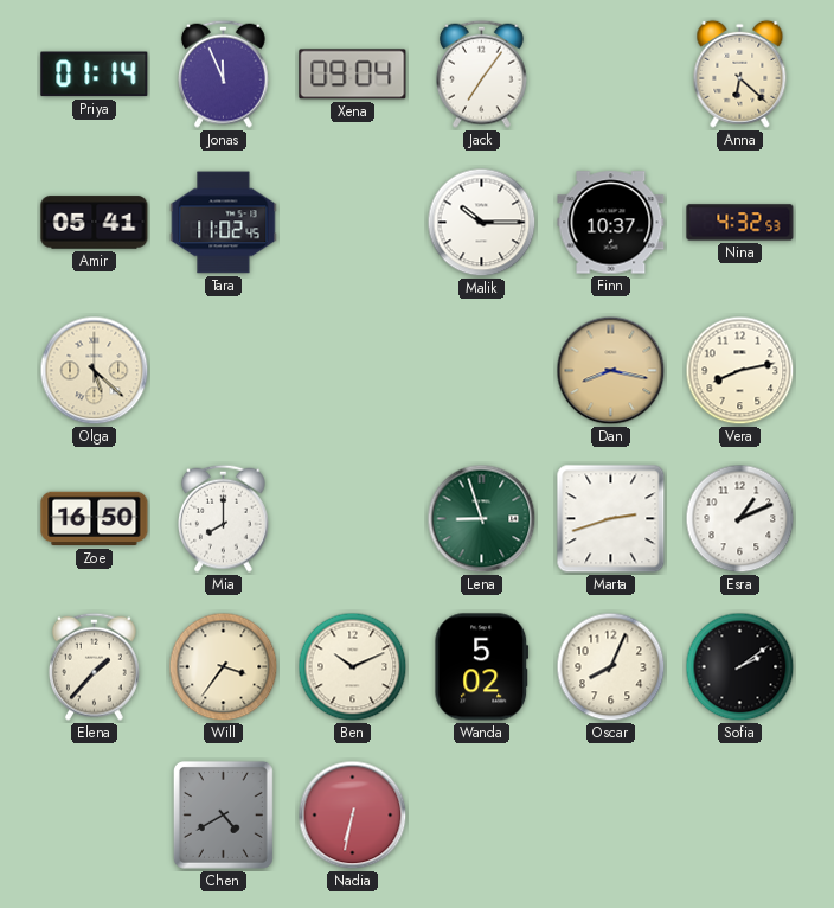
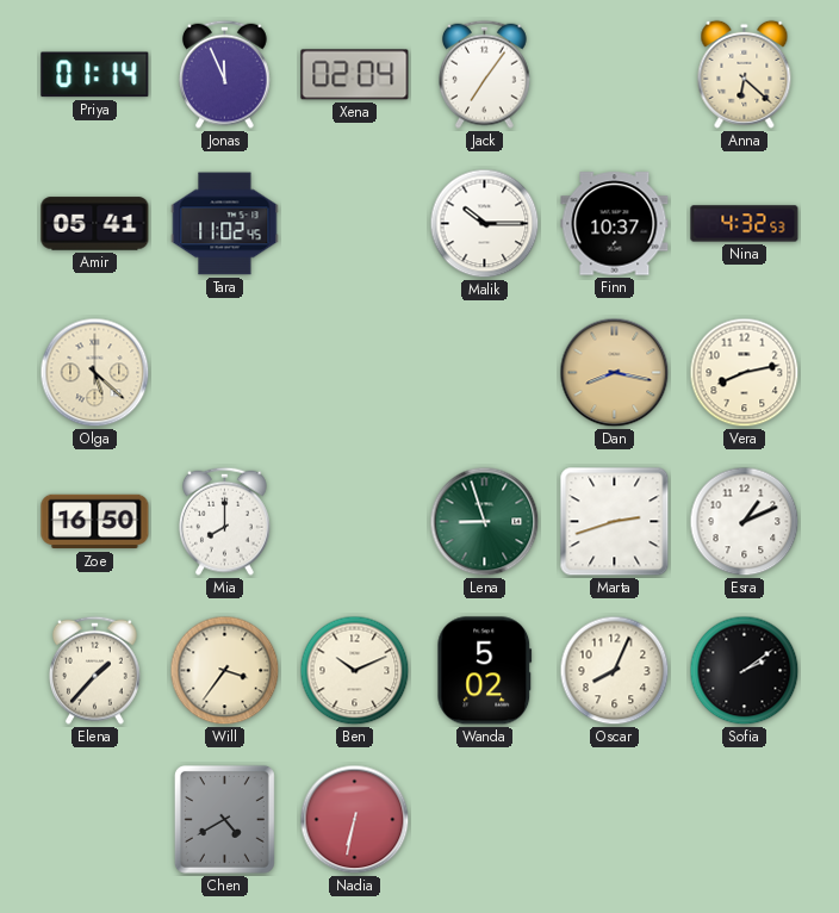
Xena: 09:04 -> 02:04 (355, 75)
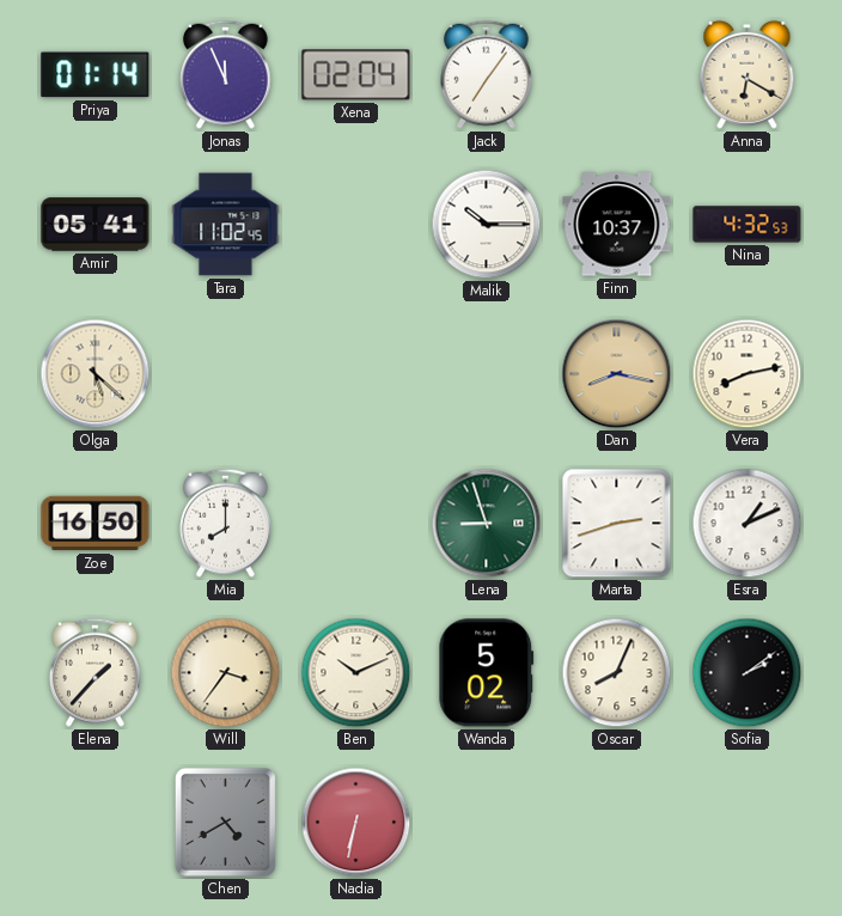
Anna: 6:22 -> 6:20 (748, 74)
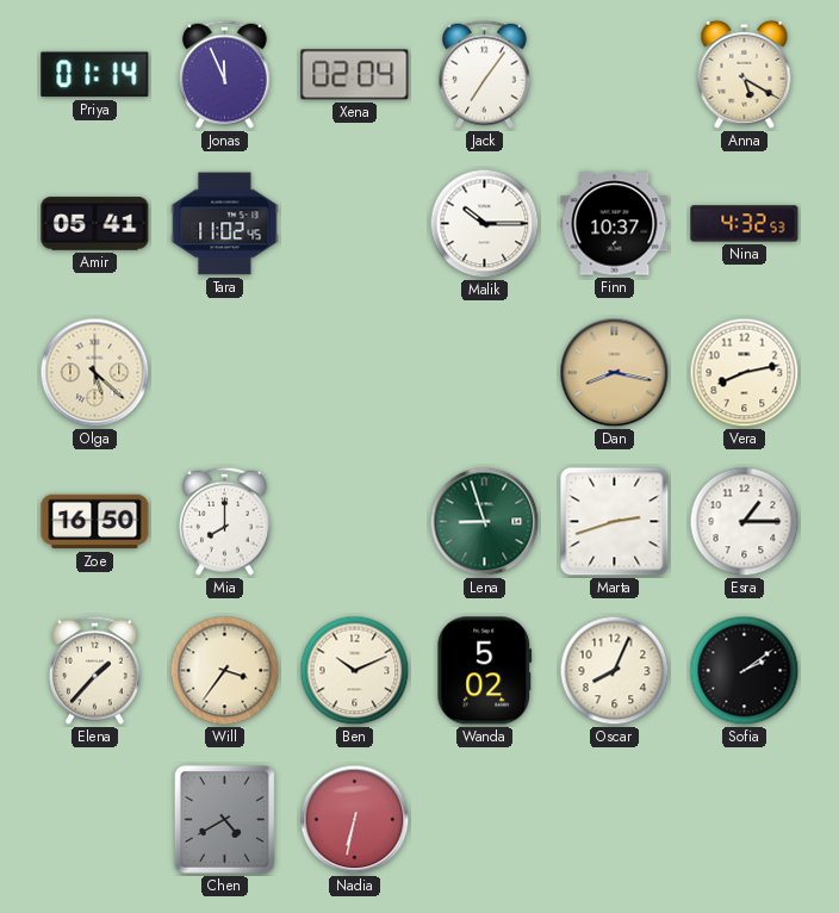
Anna: 6:20 -> 5:20 (745, 74)
Esra: 1:11 -> 1:15 (745, 522)
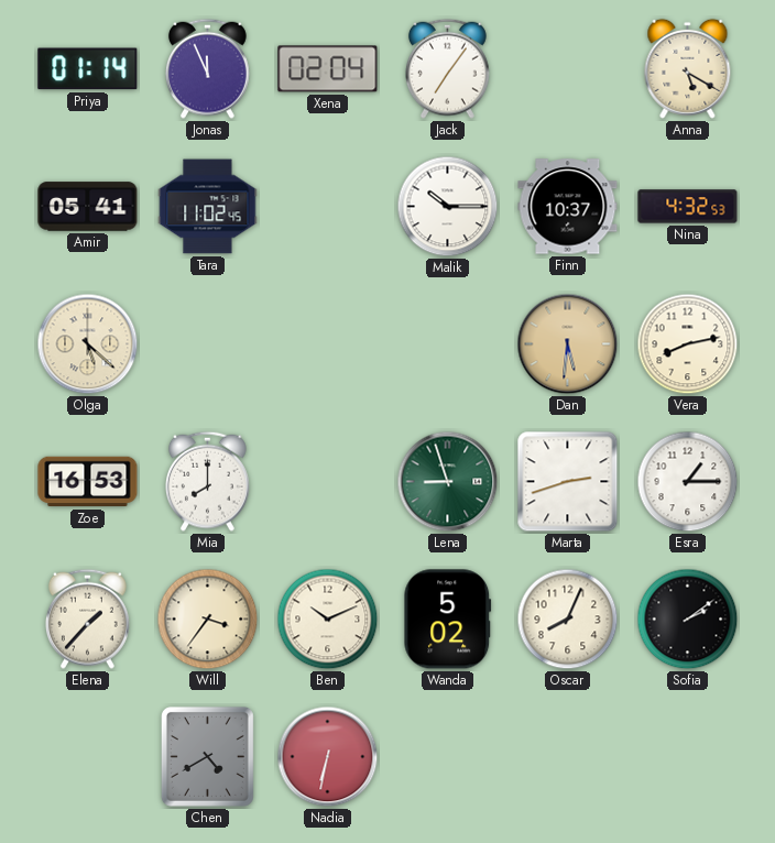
Dan: 8:17 -> 5:31 (568, 344)
Zoe: 16:50 -> 16:53 (88, 482)
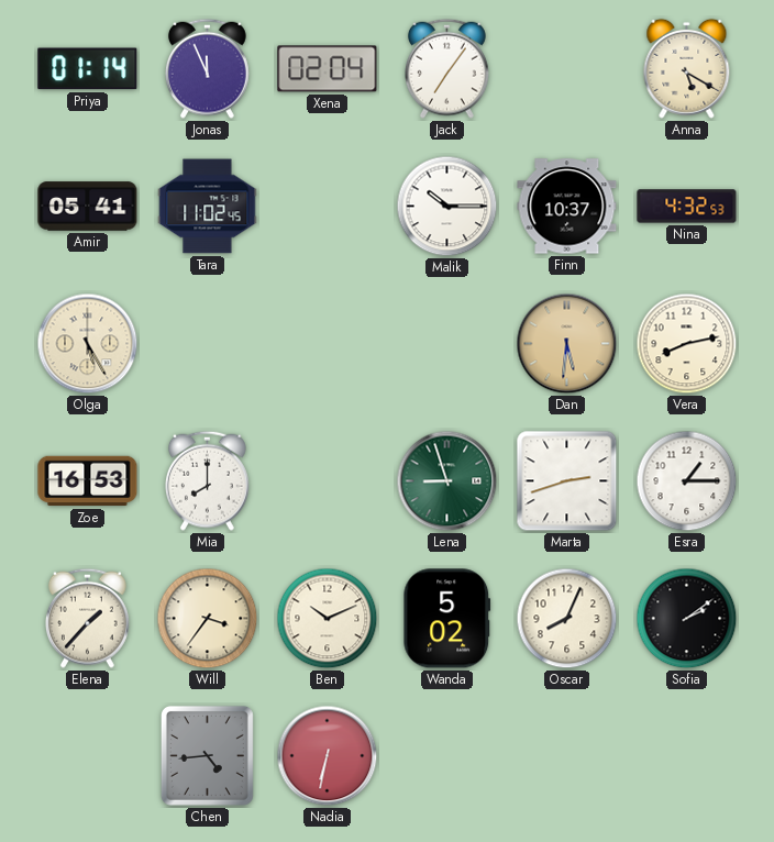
Olga: 5:22 -> 5:25 (88, 344)
Chen: 4:40 -> 4:44 (207, 755)
